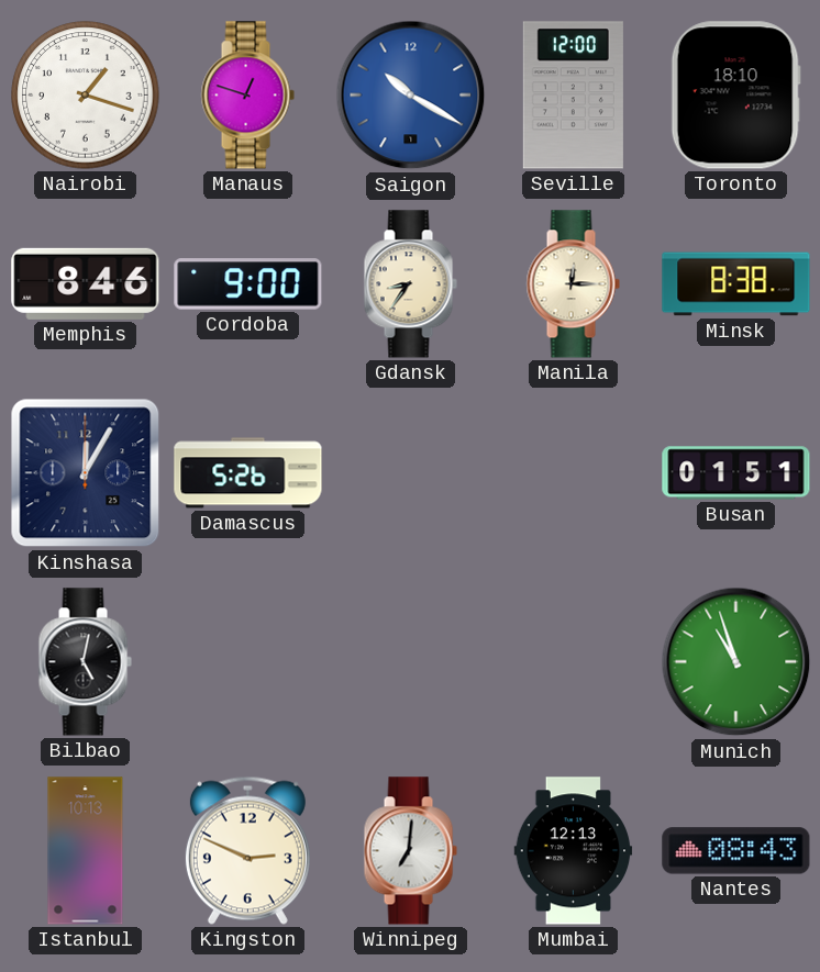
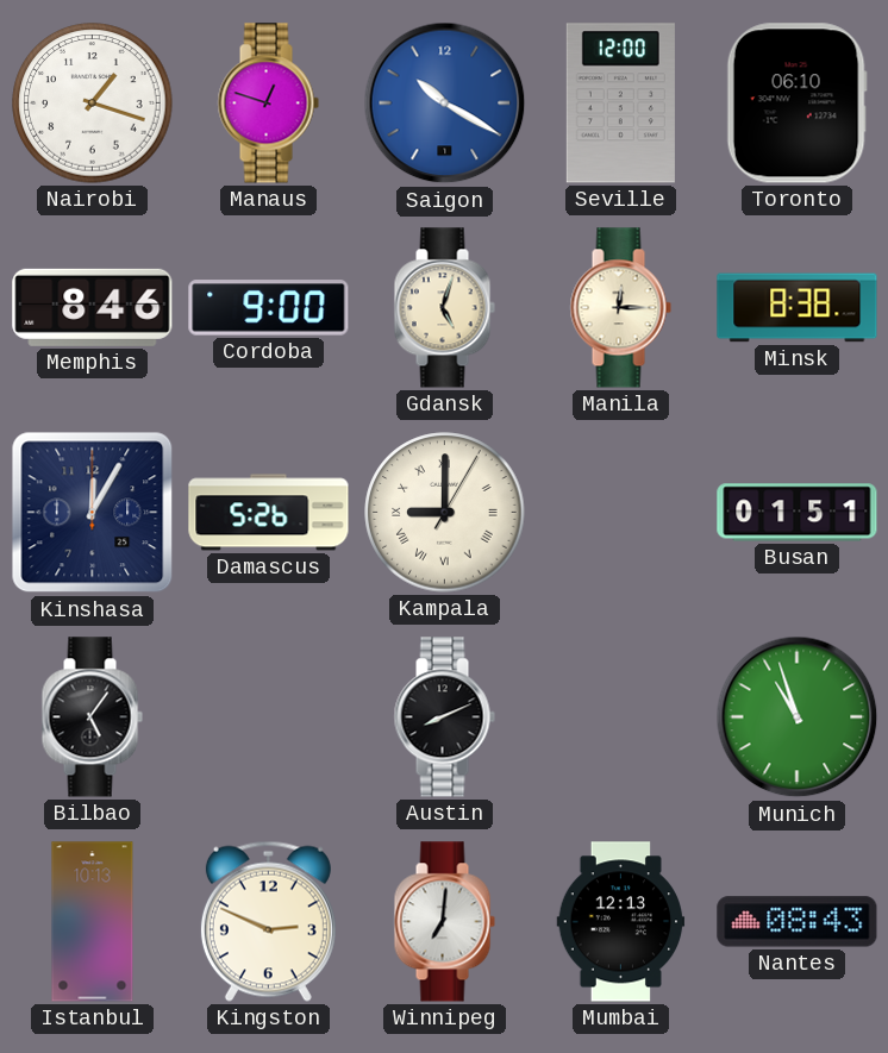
Toronto: 18:10 -> 06:10 (796, 104)
Gdansk: 8:36 -> 5:03 (444, 308)
Kampala: none -> 9:00 (445, 513)
Bilbao: 5:02 -> 5:06 (92, 717)
Austin: none -> 8:11 (444, 717)
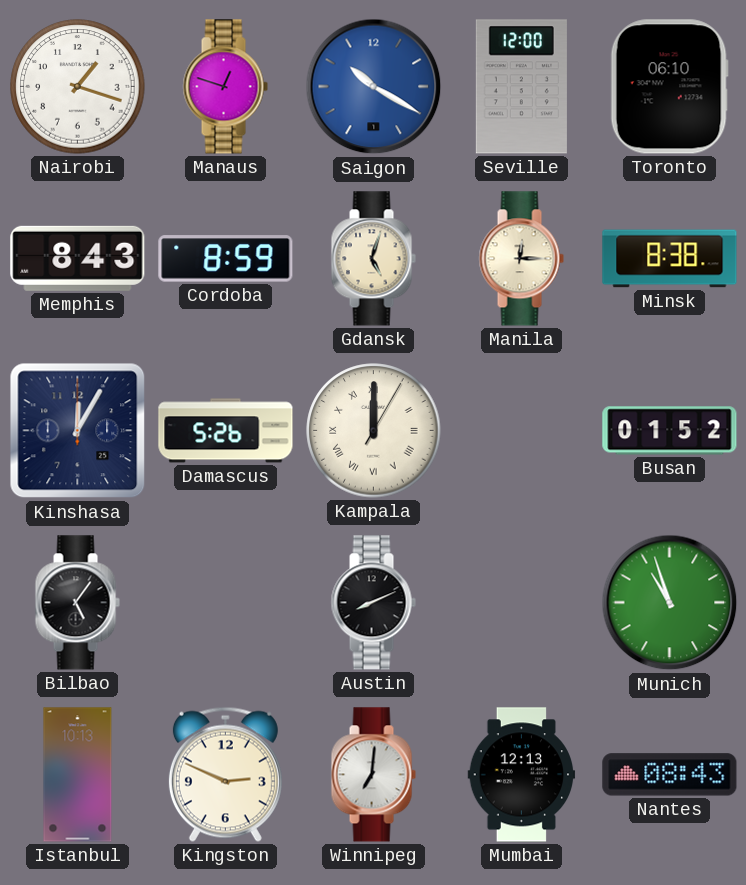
Memphis: 8:46 -> 8:43 (78, 258)
Cordoba: 9:00 -> 8:59 (226, 259)
Kampala: 9:00 -> 12:00 (374, 431)
Busan: 01:51 -> 01:52 (670, 431)
